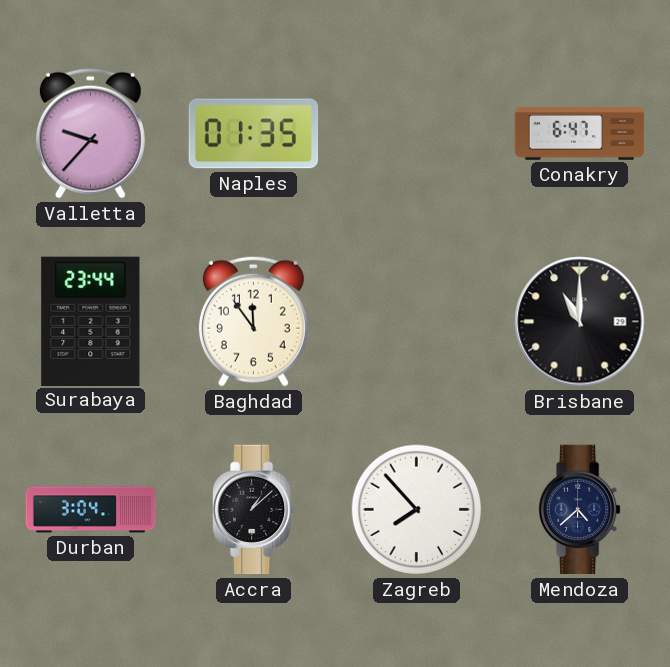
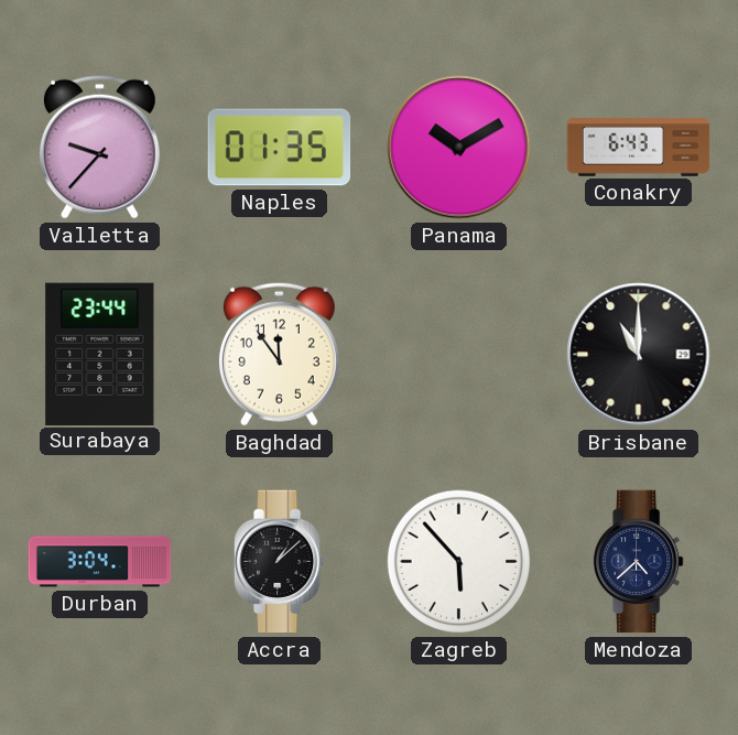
Panama: none -> 10:10 (459, 148)
Conakry: 6:47 -> 6:43 (639, 148)
Zagreb: 7:53 -> 5:53 (459, 562)
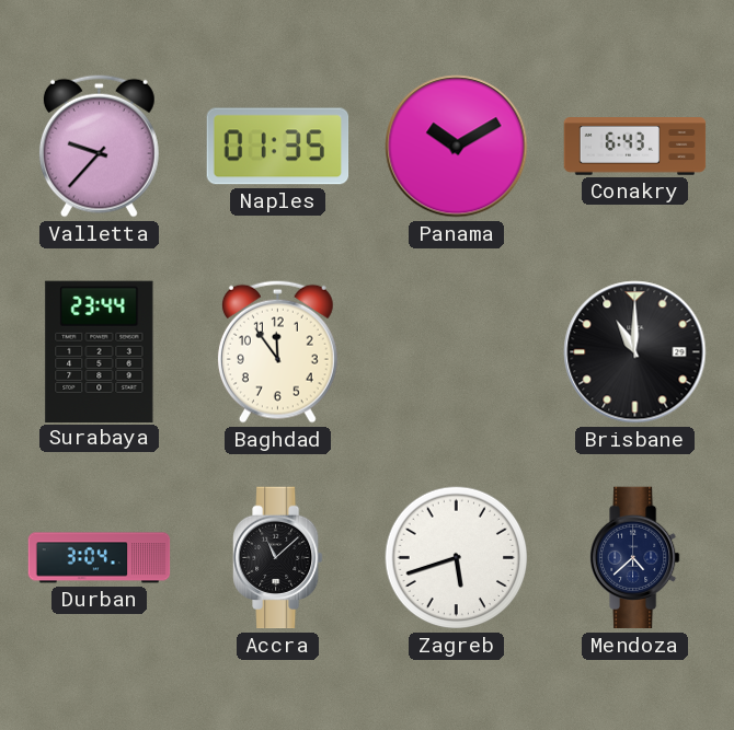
Accra: 1:08 -> 11:08 (278, 558)
Zagreb: 5:53 -> 5:42 (457, 558)
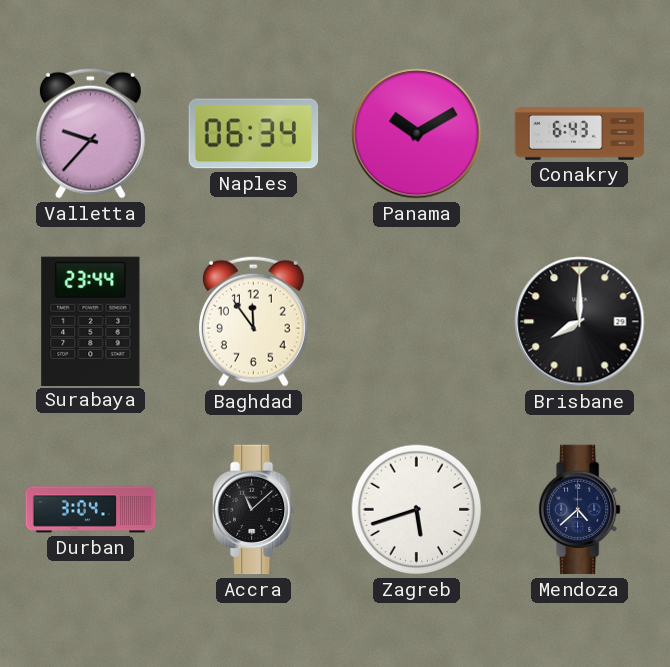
Naples: 01:35 -> 06:34 (254, 134)
Brisbane: 11:00 -> 8:00 (580, 322)
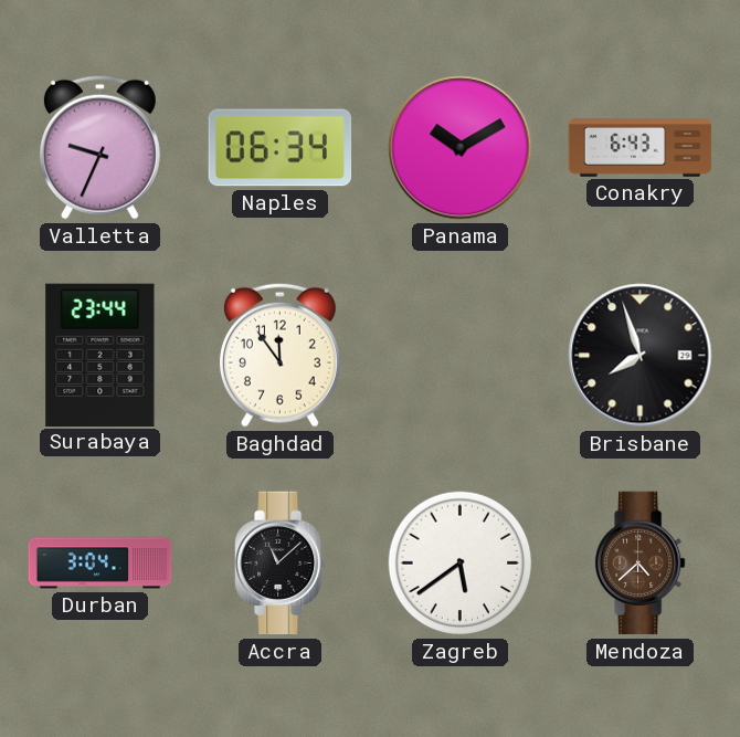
Valletta: 9:37 -> 9:34 (99, 147)
Brisbane: 8:00 -> 7:57 (641, 356)
Zagreb: 5:42 -> 5:39 (461, 564)
Mendoza dial: navy -> brown (641, 564)
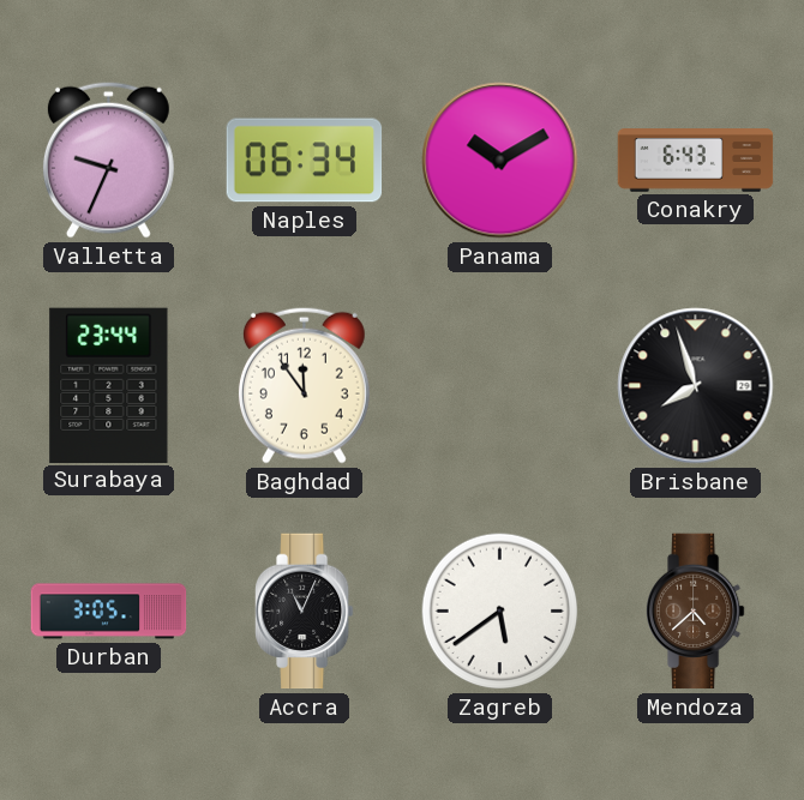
Durban: 3:04 -> 3:05 (109, 612)
Accra: 11:08 -> 11:04 (305, 612)
